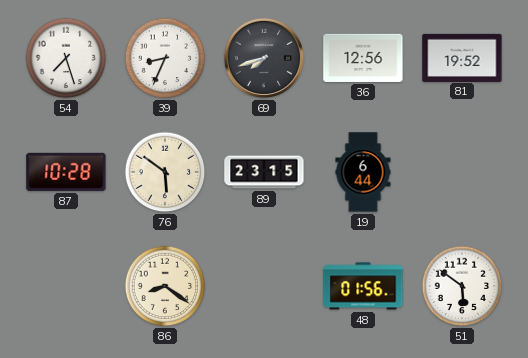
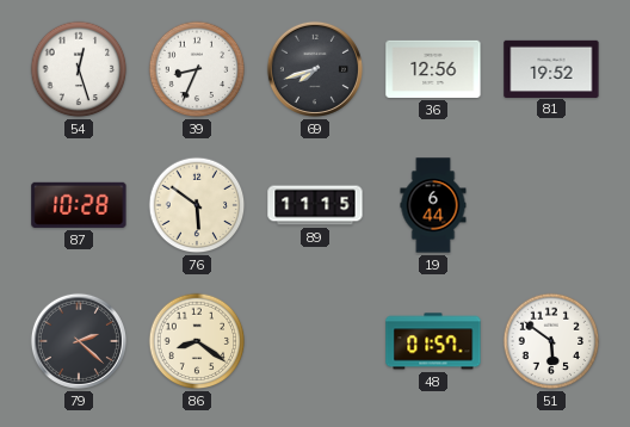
54: 7:27 -> 12:27 (79, 69)
89: 23:15 -> 11:15 (315, 205)
79: none -> 2:22 (79, 341)
48: 01:56 -> 01:57 (433, 341)
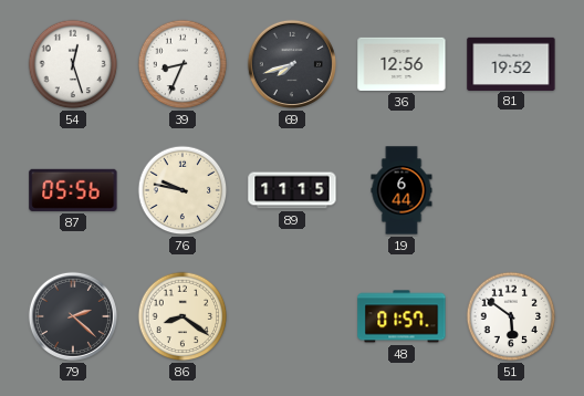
87: 10:28 -> 05:56 (73, 190)
76: 5:51 -> 9:47 (182, 190)
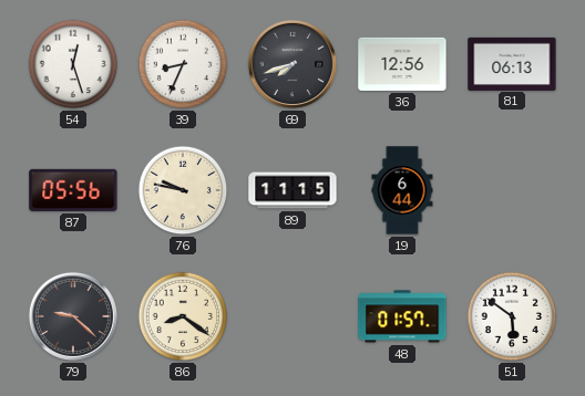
81: 19:52 -> 06:13 (512, 63)
79: 2:22 -> 9:22 (73, 316)
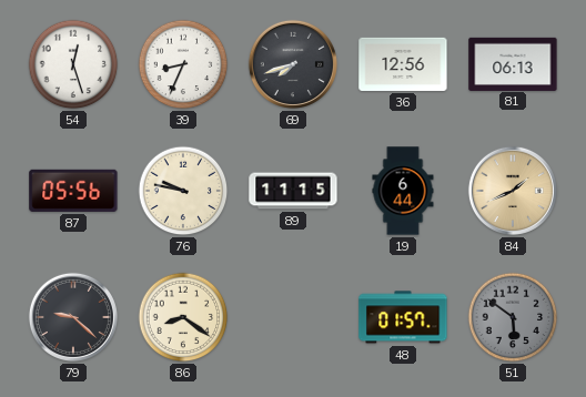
84: none -> 1:41 (513, 191)
51 dial: white -> grey (513, 317)
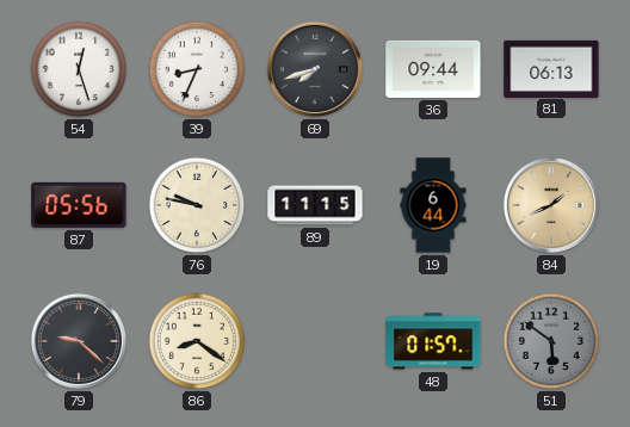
36: 12:56 -> 09:44 (433, 69)
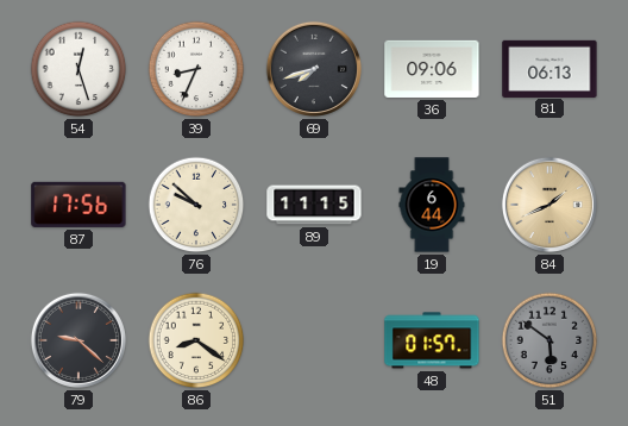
36: 09:44 -> 09:06 (432, 69)
87: 05:56 -> 17:56 (78, 205)
76: 9:47 -> 9:52 (196, 205)
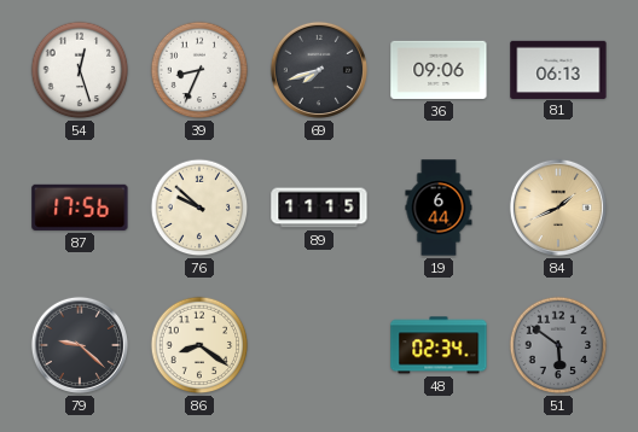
48: 01:57 -> 02:34 (439, 345)
